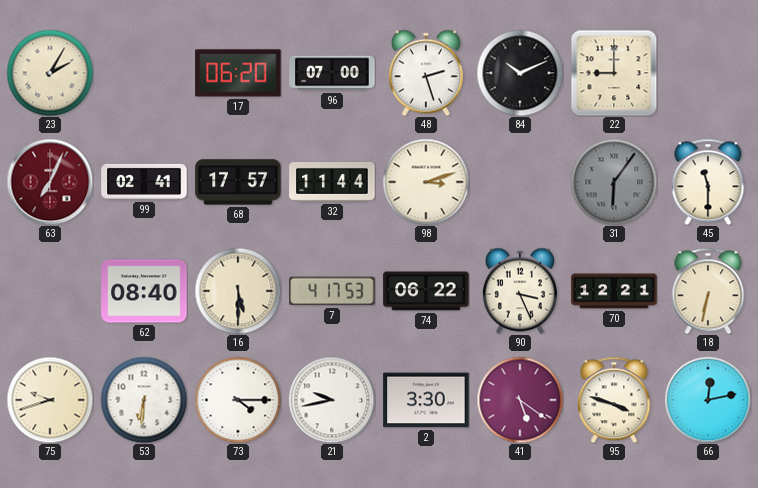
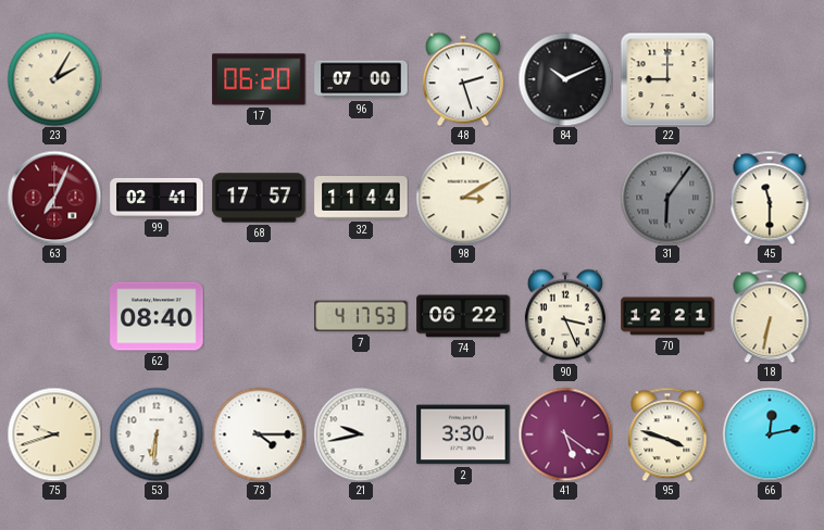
98: 3:12 -> 3:10 (463, 198)
16: 5:30 -> none (238, 291)
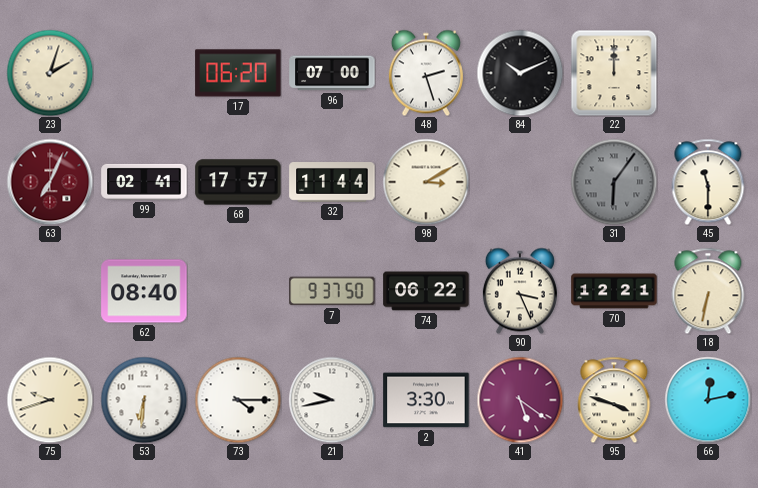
23: 2:05 -> 2:03 (50, 73)
22: 9:00 -> 12:00 (614, 73)
7: 4:17 -> 9:37 (332, 291)
